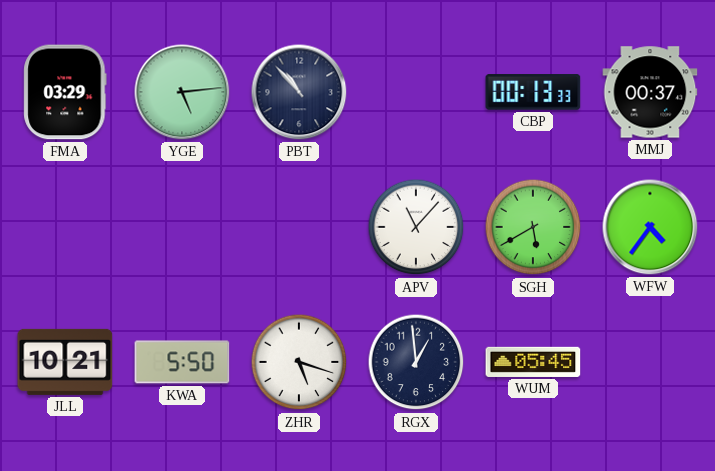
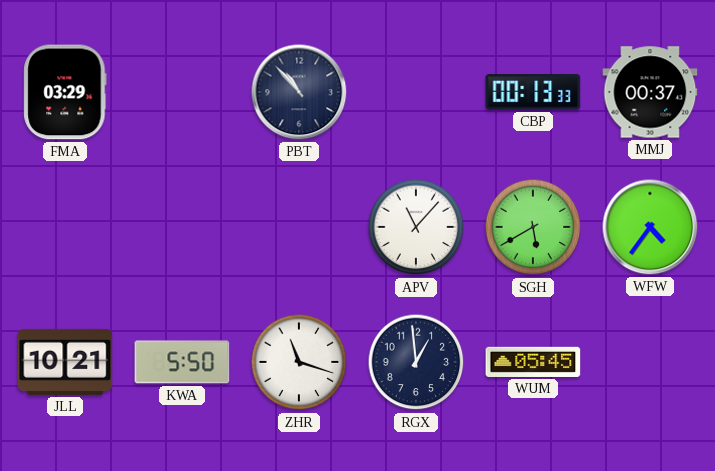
YGE: 5:14 -> none (182, 92)
ZHR: 5:18 -> 11:18 (299, 362)
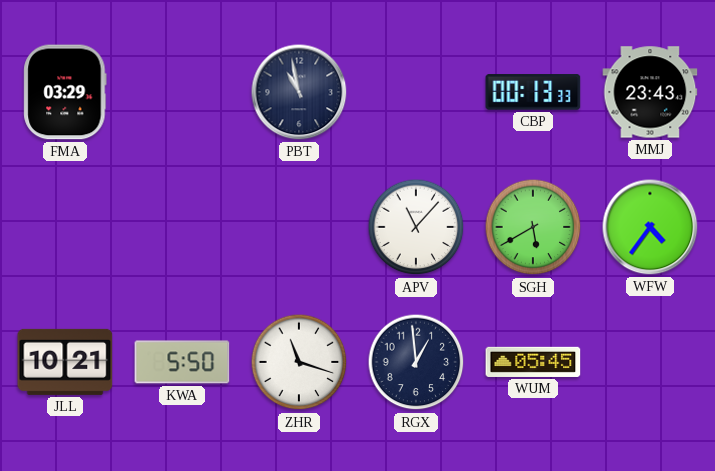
PBT: 10:53 -> 10:58 (299, 92)
MMJ: 00:37 -> 23:43 (650, 92)
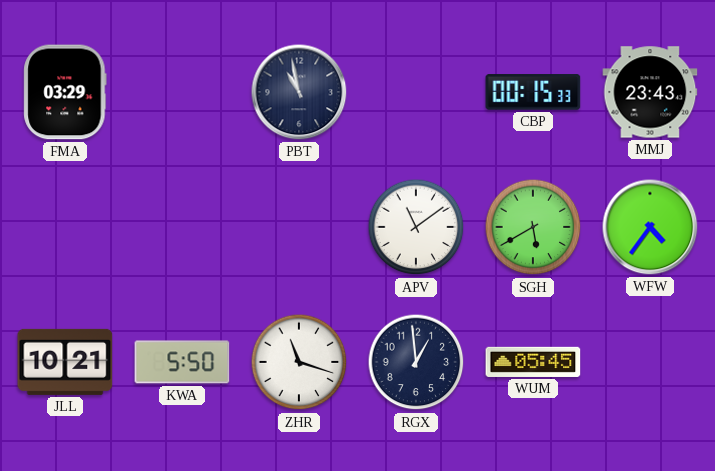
CBP: 00:13 -> 00:15 (533, 92)
APV: 11:07 -> 11:09 (416, 227)
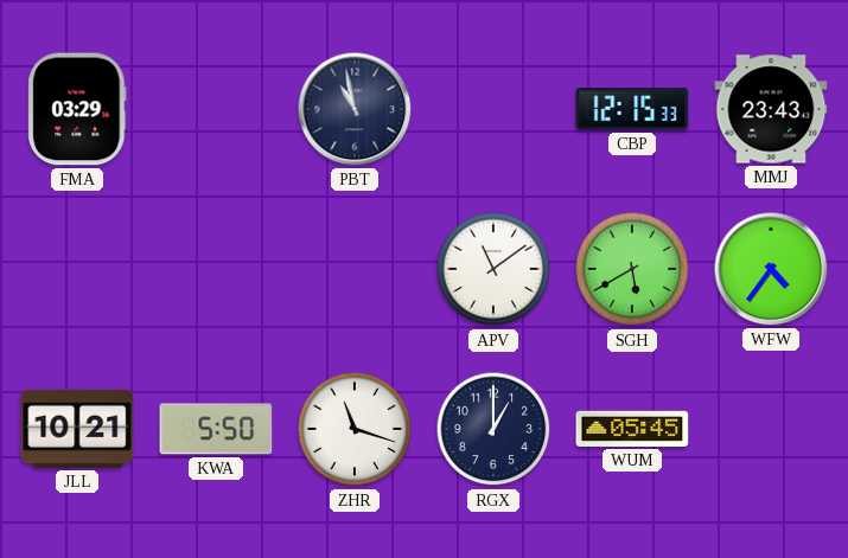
CBP: 00:15 -> 12:15 (632, 109)
RGX: 12:59 -> 1:00 (493, 429)
